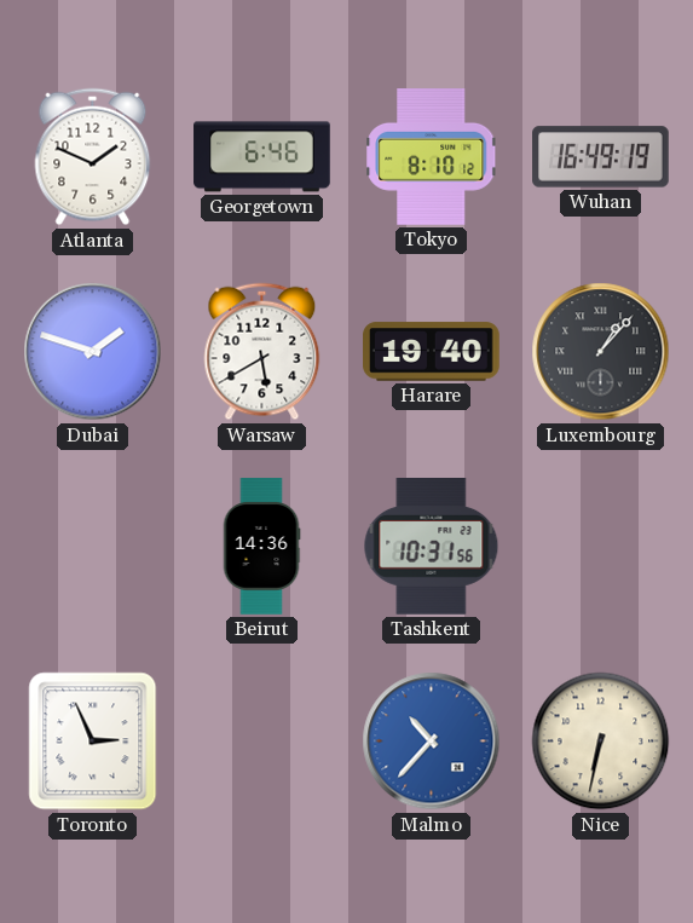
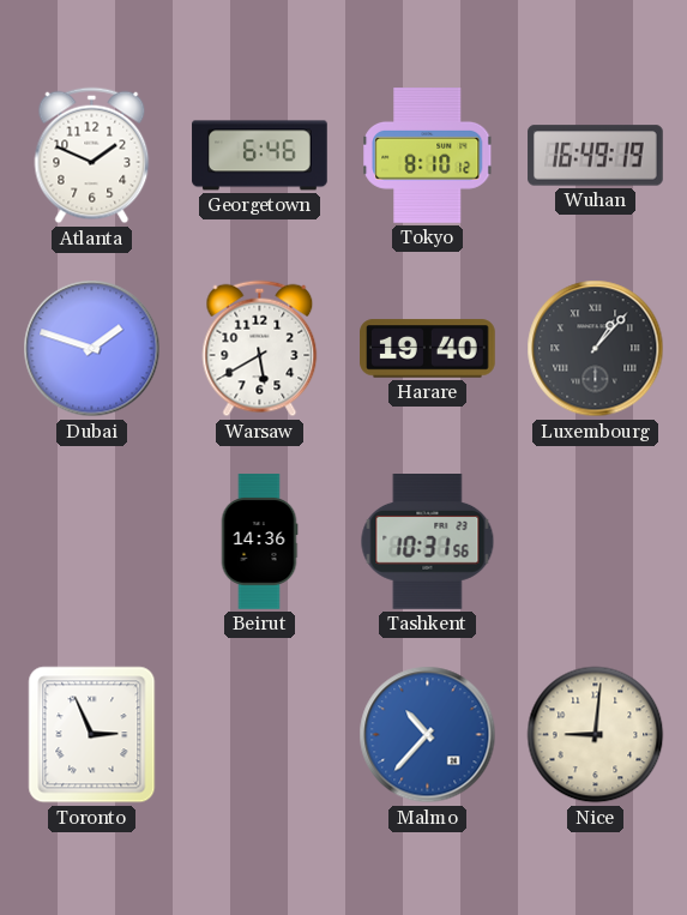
Nice: 6:32 -> 9:01 (596, 735)
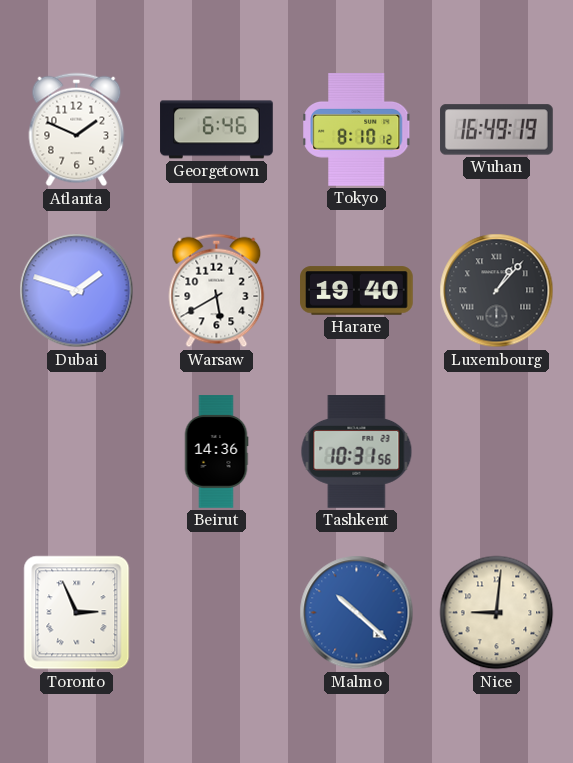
Malmo: 10:37 -> 10:22 (357, 613)
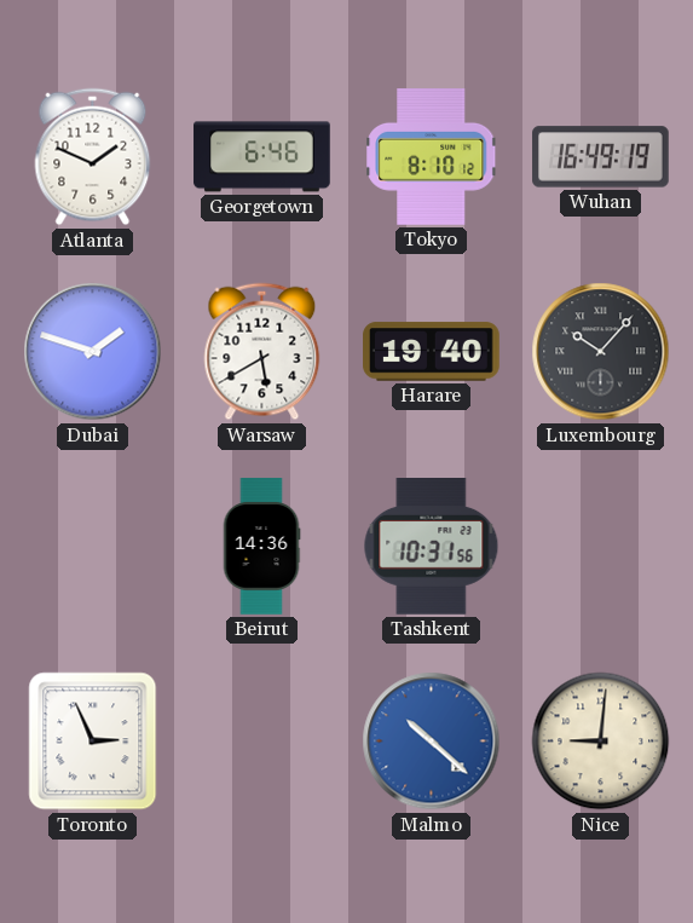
Luxembourg: 1:07 -> 10:07 (601, 352)
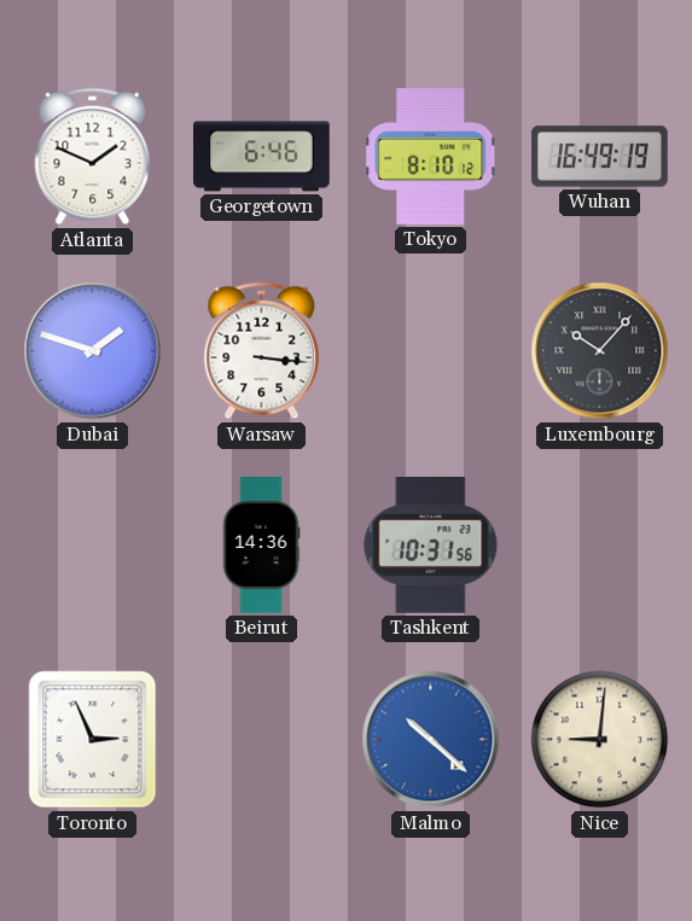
Warsaw: 5:40 -> 3:16 (262, 351)
Harare: 19:40 -> none (432, 352)
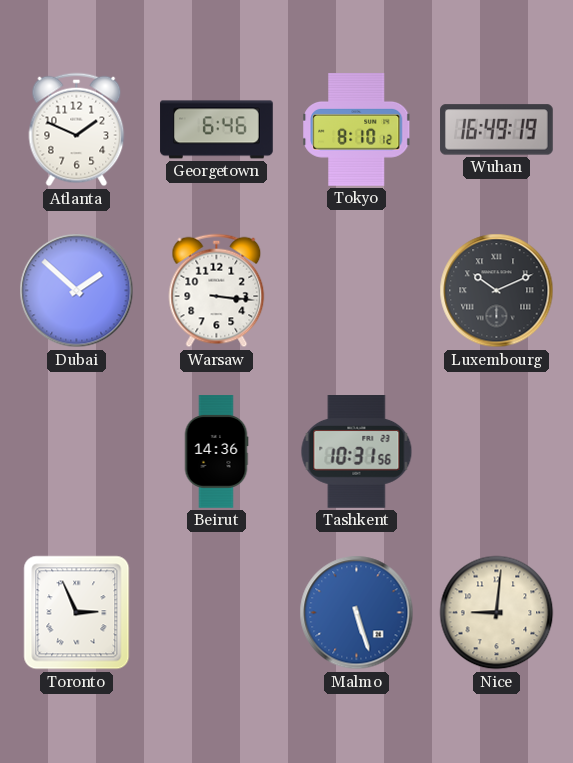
Dubai: 1:48 -> 1:52 (77, 291)
Luxembourg: 10:07 -> 10:11 (497, 291)
Malmo: 10:22 -> 5:27 (357, 613)
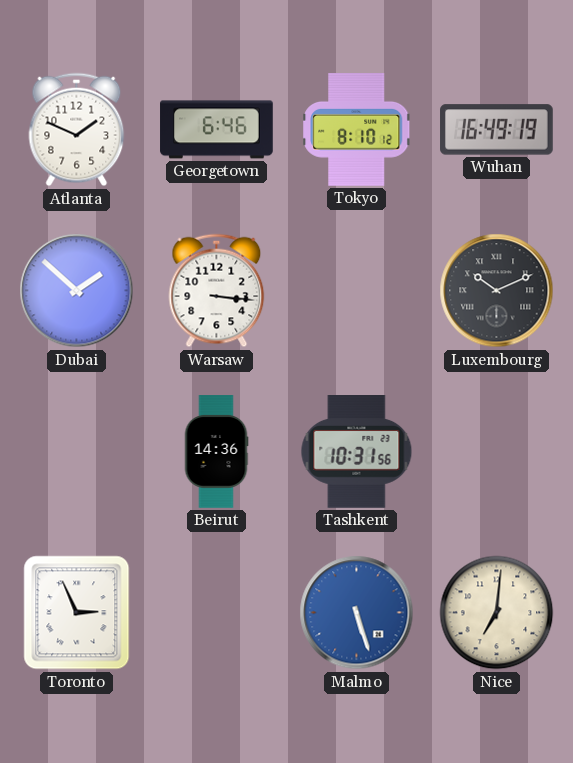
Nice: 9:01 -> 7:01 (497, 613)
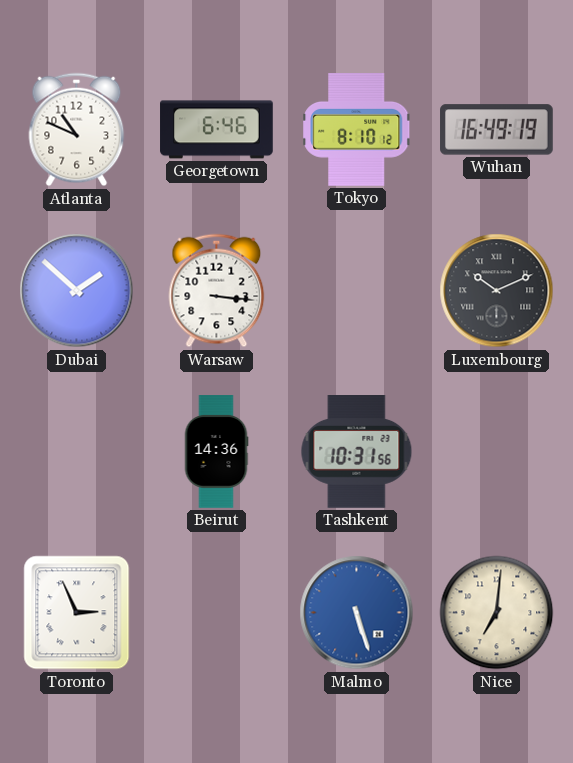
Atlanta: 1:49 -> 10:49 (77, 130)
